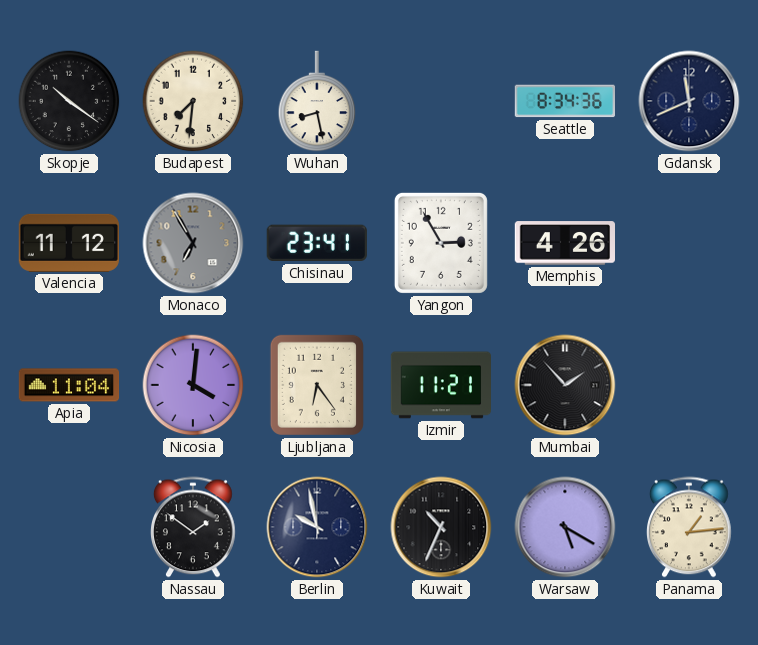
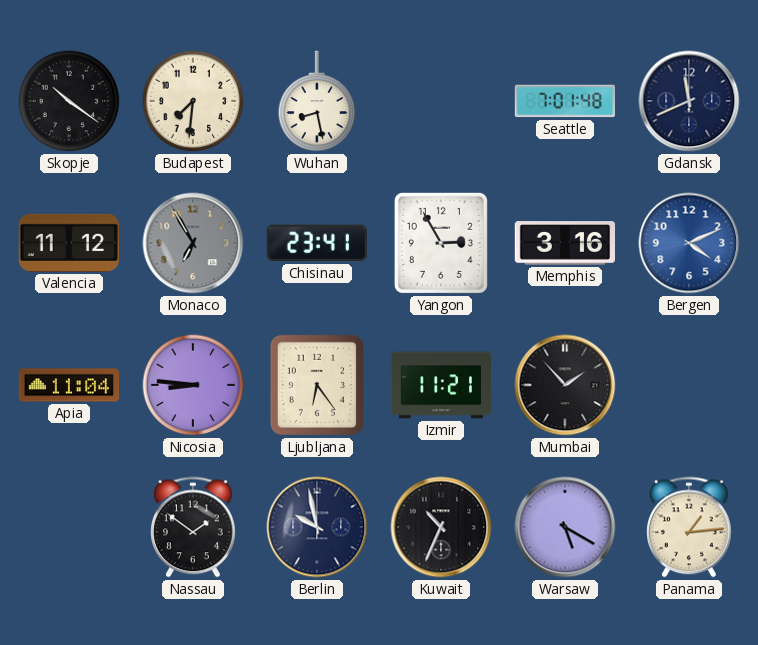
Seattle: 8:34 -> 7:01 (564, 101)
Memphis: 4:26 -> 3:16 (564, 243)
Bergen: none -> 4:11 (689, 243)
Nicosia: 4:01 -> 8:46 (193, 385)
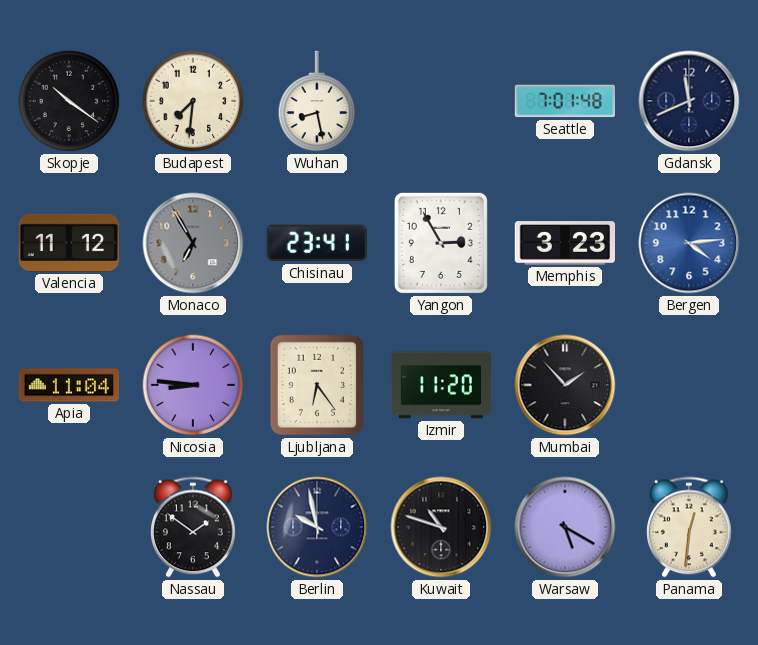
Memphis: 3:16 -> 3:23 (564, 243)
Bergen: 4:11 -> 4:14 (689, 243)
Izmir: 11:21 -> 11:20 (440, 385)
Kuwait: 10:34 -> 10:48 (441, 527)
Panama: 1:14 -> 12:31 (690, 527)
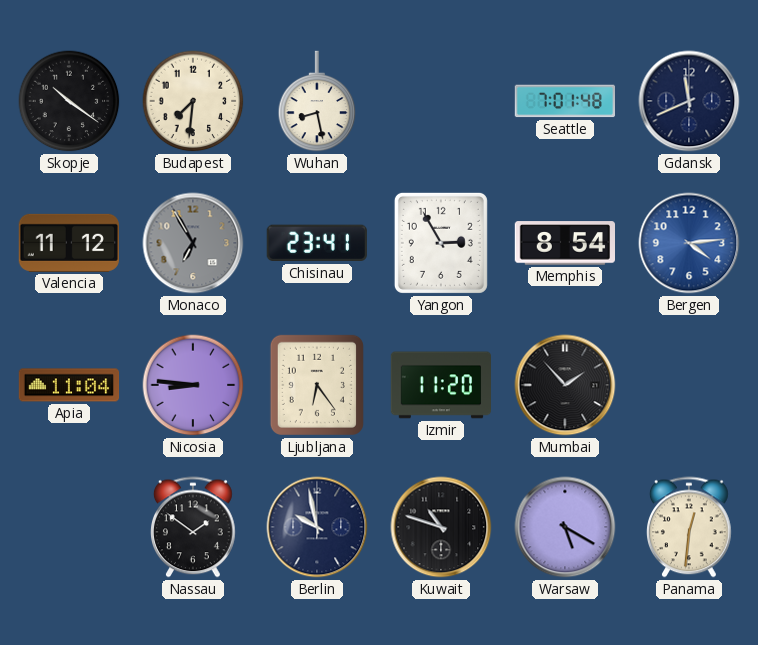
Memphis: 3:23 -> 8:54 (564, 243)
